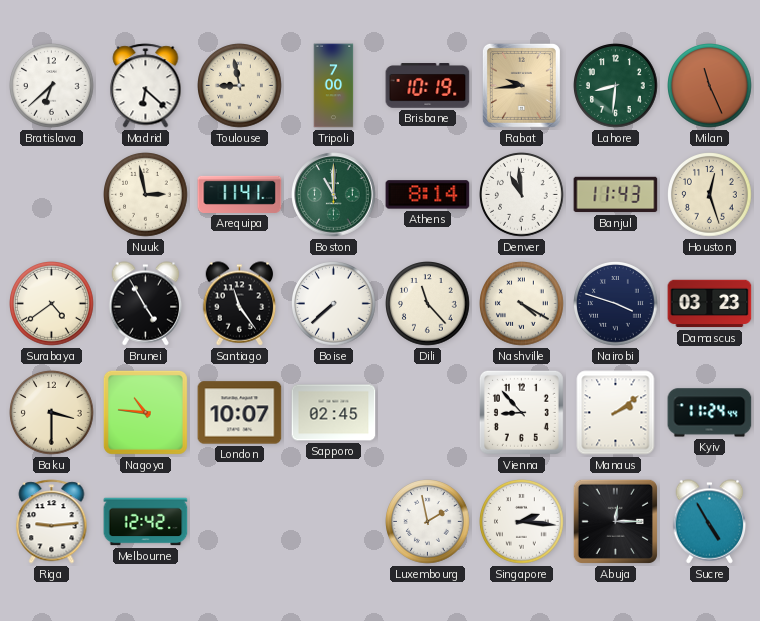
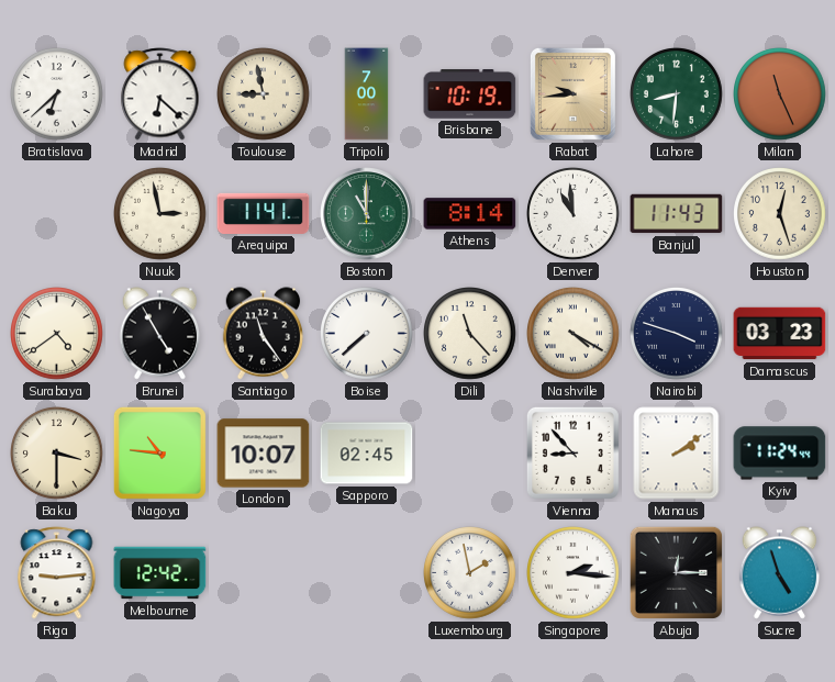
Sucre: 4:55 -> 4:57 (780, 573)
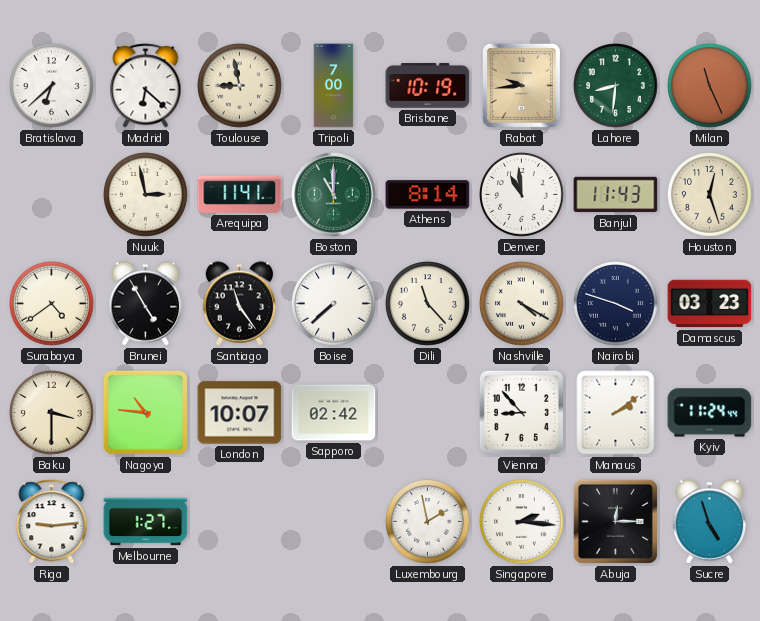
Sapporo: 02:45 -> 02:42 (334, 413)
Melbourne: 12:42 -> 1:27 (146, 522)
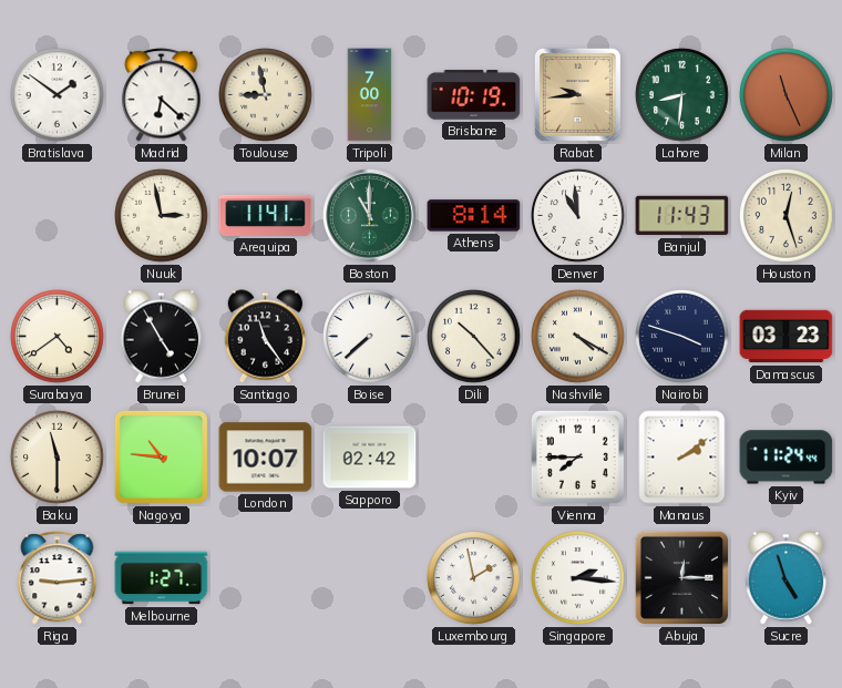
Bratislava: 6:38 -> 1:51 (58, 95)
Dili: 11:23 -> 10:23 (474, 337)
Baku: 3:30 -> 11:30 (58, 458)
Vienna: 8:53 -> 7:45 (577, 456)
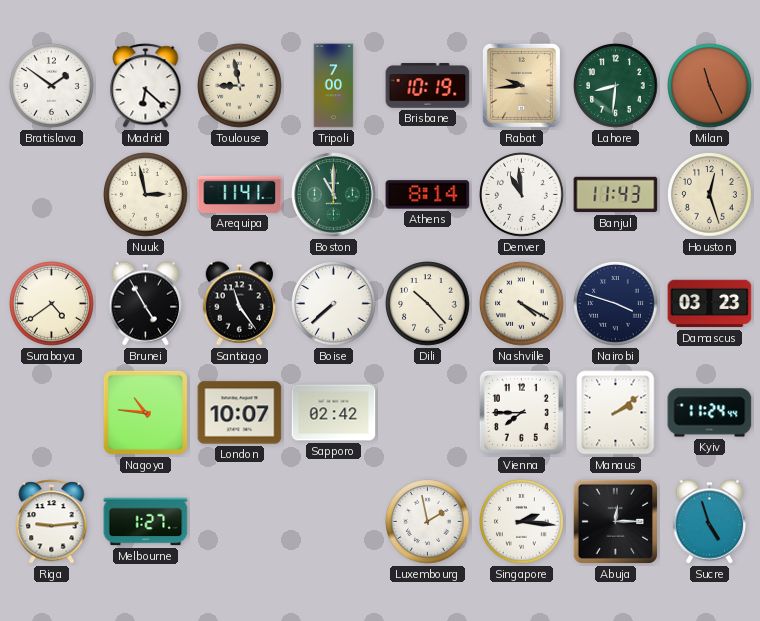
Baku: 11:30 -> none (58, 458)
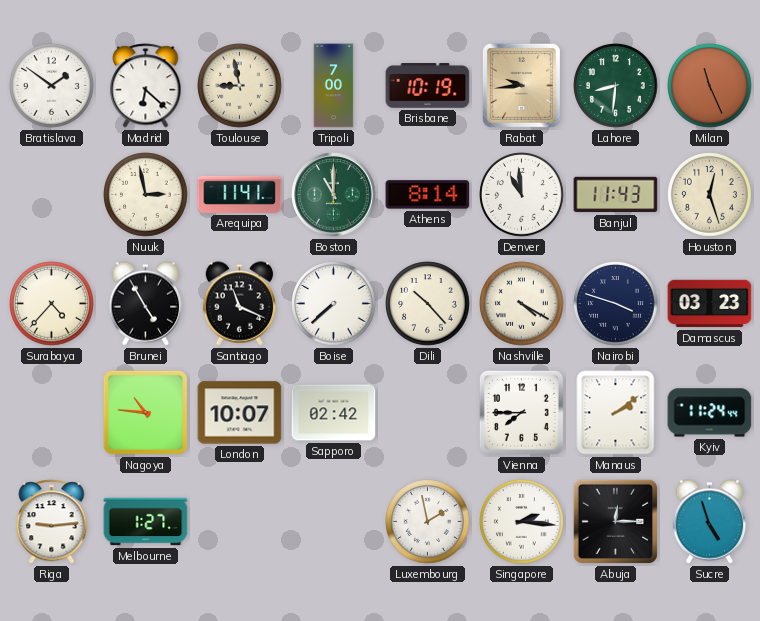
Surabaya: 4:39 -> 4:37 (52, 304)
Santiago: 11:24 -> 11:19 (240, 304)
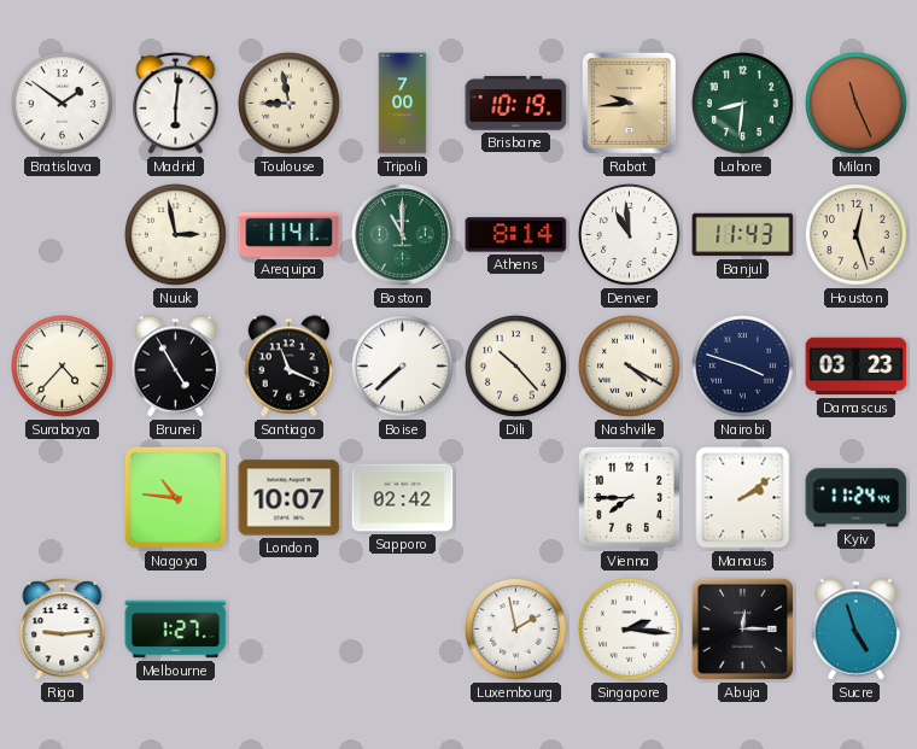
Madrid: 6:22 -> 6:01 (176, 104)
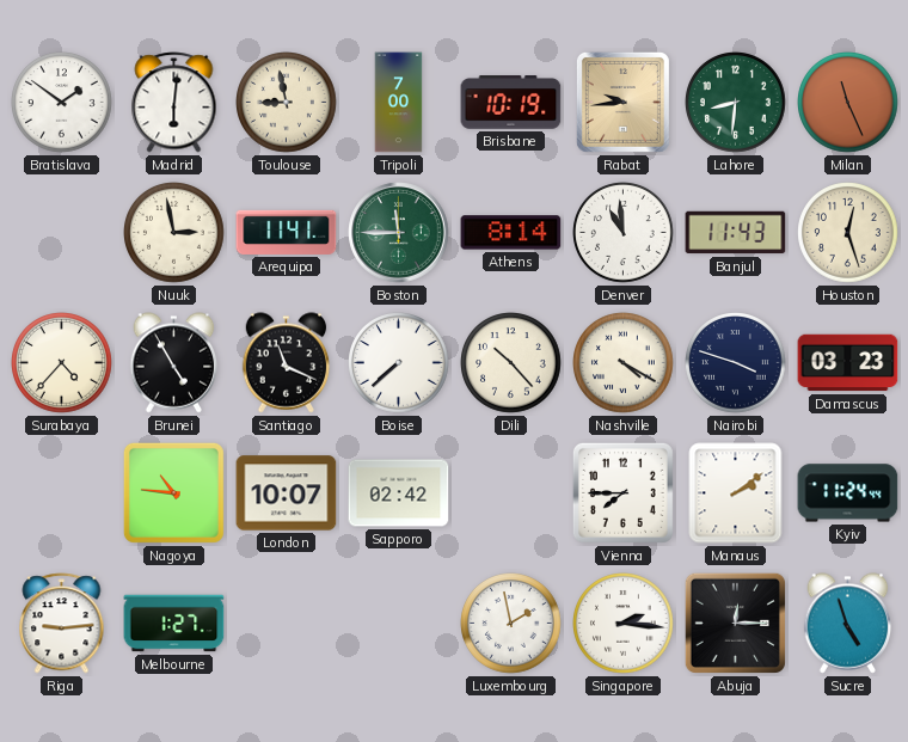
Boston: 11:00 -> 11:45 (399, 233)
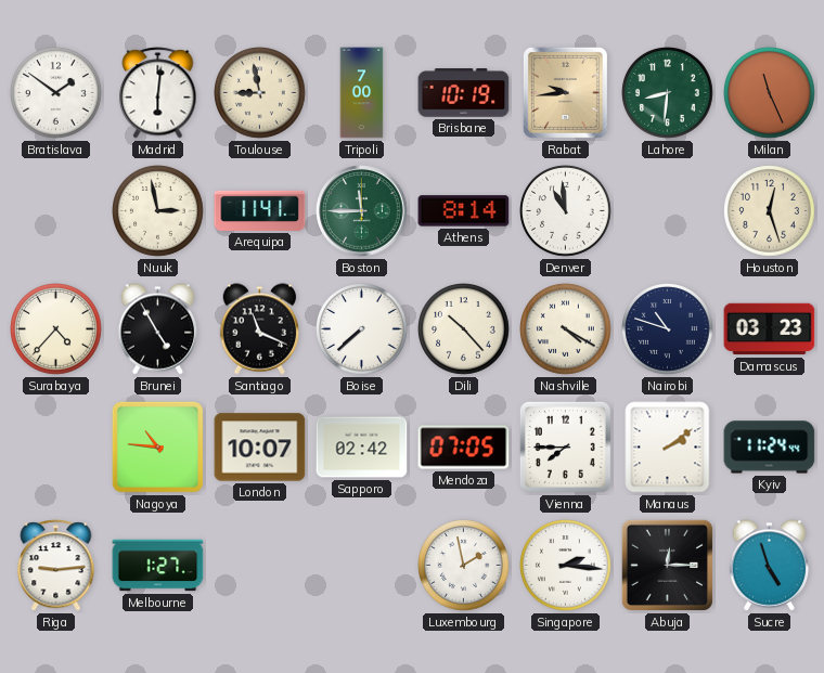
Banjul: 11:43 -> none (736, 233)
Nairobi: 3:48 -> 10:48 (668, 329)
Mendoza: none -> 07:05 (464, 448)
